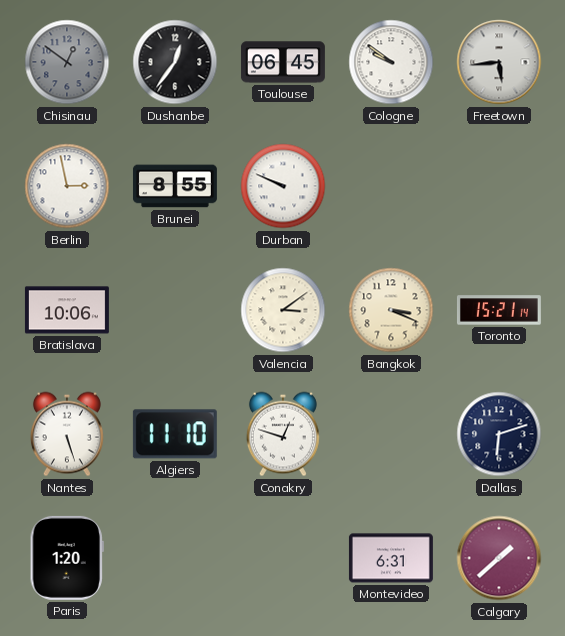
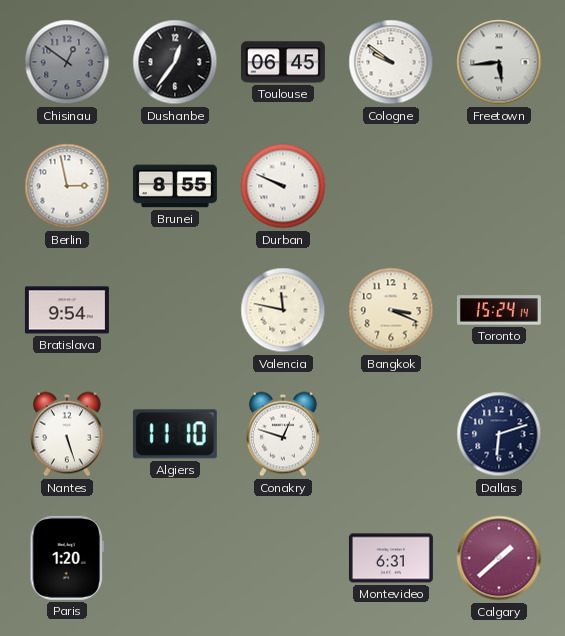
Bratislava: 10:06 -> 9:54 (67, 310)
Valencia: 3:09 -> 11:47 (283, 310)
Toronto: 15:21 -> 15:24 (499, 310)
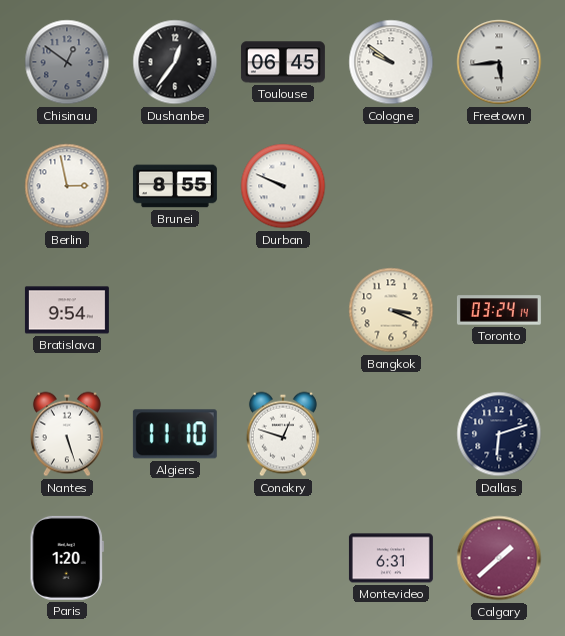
Valencia: 11:47 -> none (283, 310)
Toronto: 15:24 -> 03:24 (499, 310)
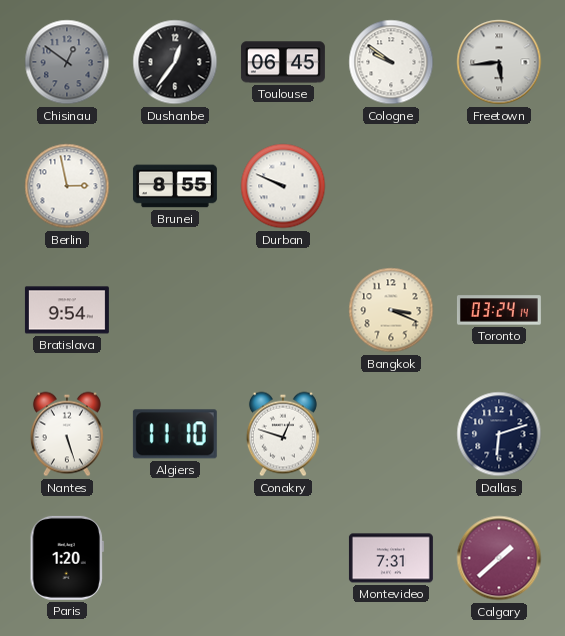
Montevideo: 6:31 -> 7:31 (391, 558)
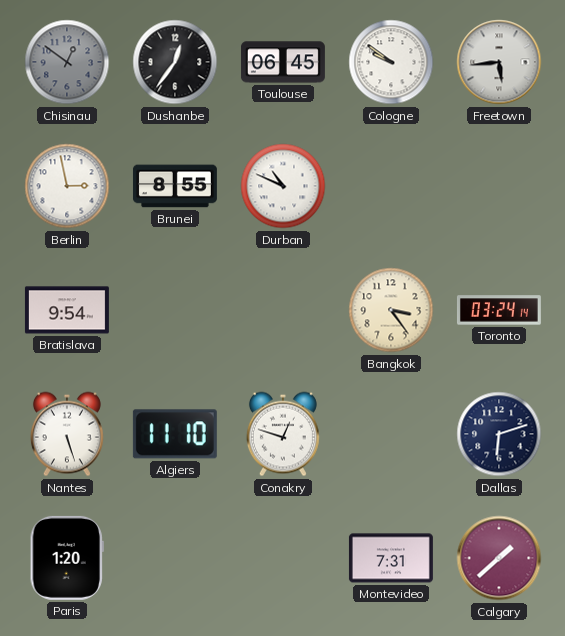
Durban: 9:49 -> 10:49 (283, 186)
Bangkok: 3:19 -> 3:24 (391, 310)
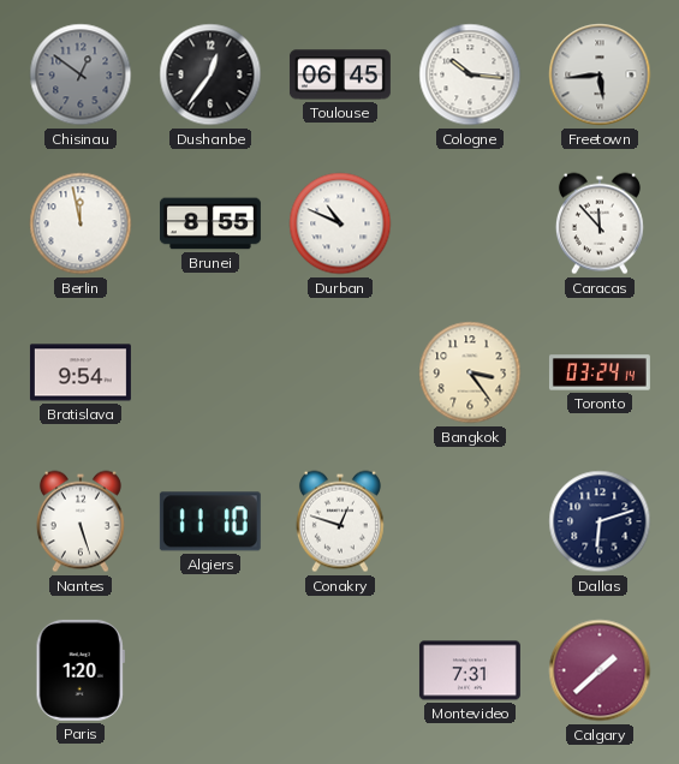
Cologne: 9:51 -> 10:16 (470, 74)
Berlin: 2:58 -> 11:58 (81, 223)
Caracas: none -> 11:53 (600, 223)
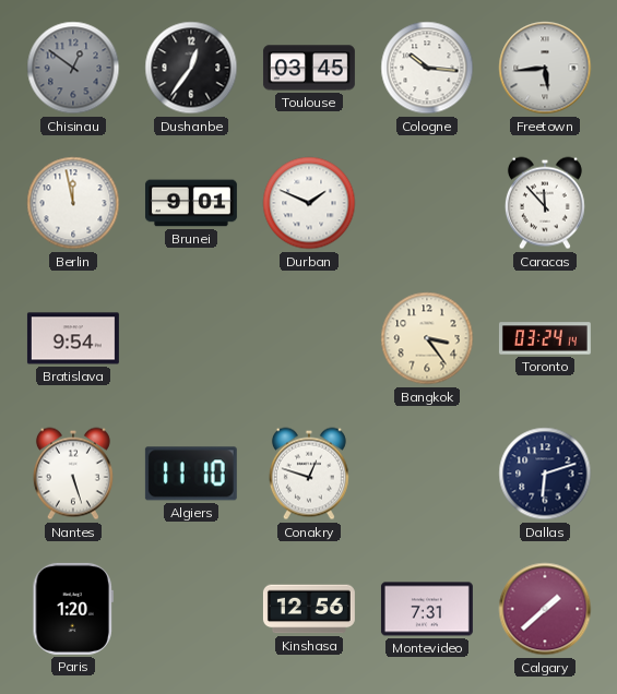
Toulouse: 06:45 -> 03:45 (309, 68)
Brunei: 8:55 -> 9:01 (191, 203)
Durban: 10:49 -> 1:49 (309, 203)
Kinshasa: none -> 12:56 (309, 609)
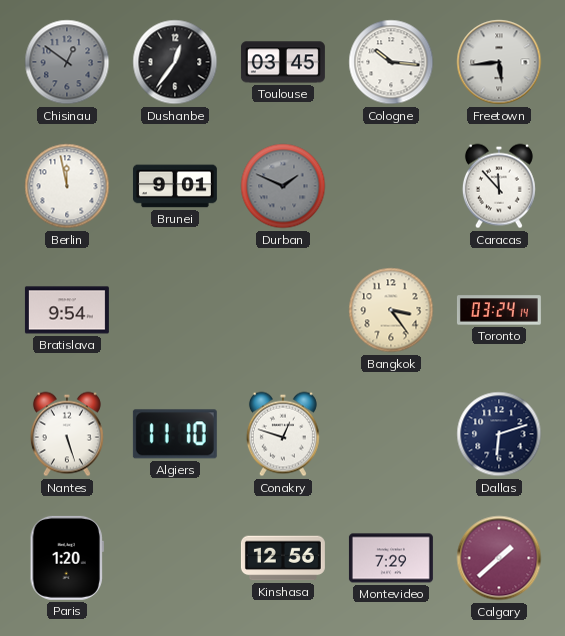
Durban dial: white -> grey (283, 186)
Montevideo: 7:31 -> 7:29 (391, 558)
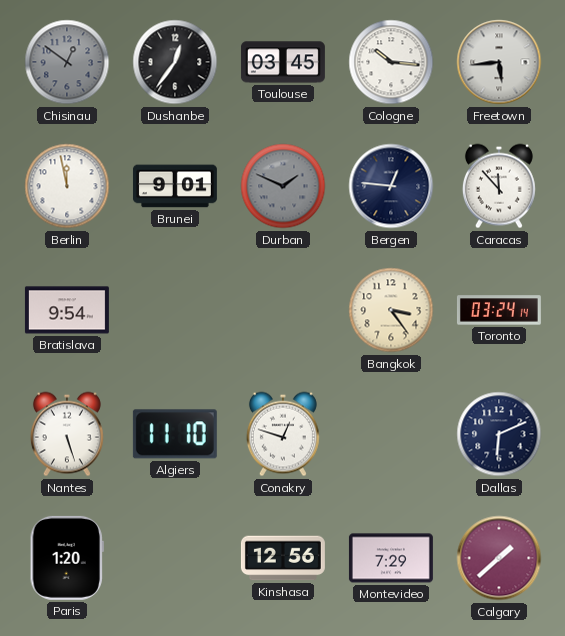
Bergen: none -> 12:46 (391, 186)
Dallas: 6:12 -> 6:11 (499, 434)
